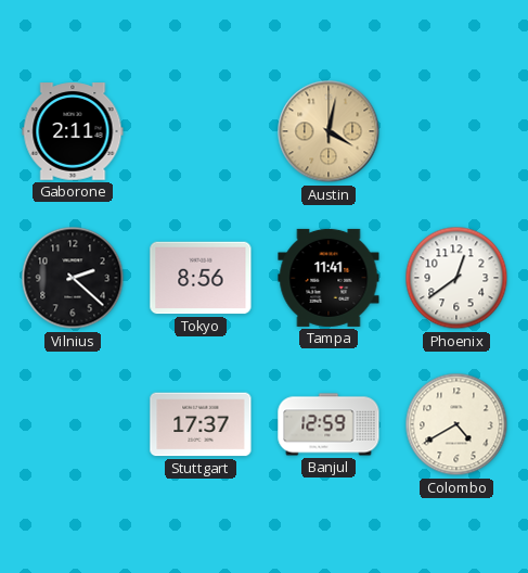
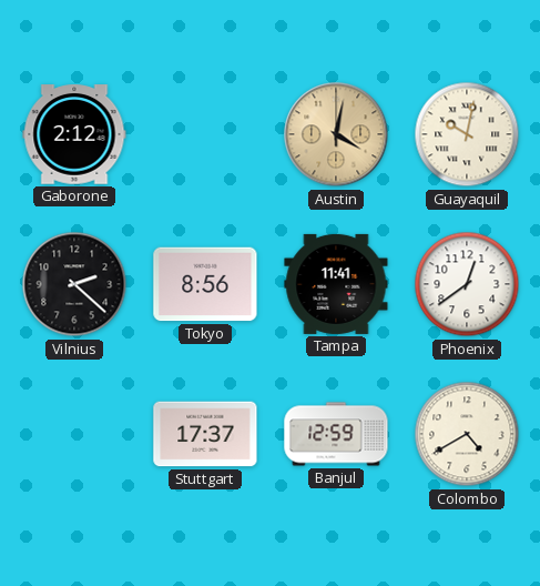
Gaborone: 2:11 -> 2:12 (74, 134)
Guayaquil: none -> 10:02 (467, 134)
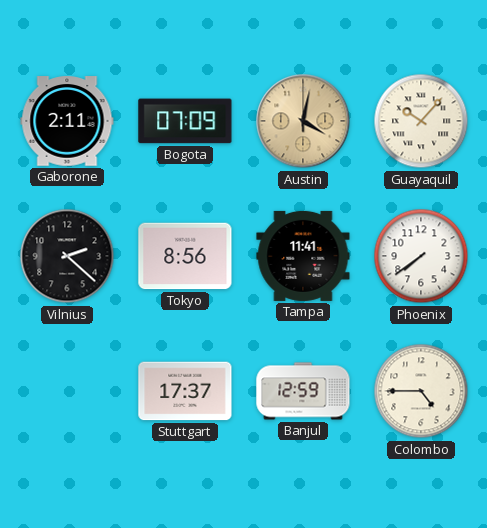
Gaborone: 2:12 -> 2:11 (67, 121)
Bogota: none -> 07:09 (185, 121)
Guayaquil: 10:02 -> 10:07 (421, 121)
Phoenix: 12:39 -> 7:39 (421, 256)
Colombo: 4:40 -> 4:45 (421, 391)
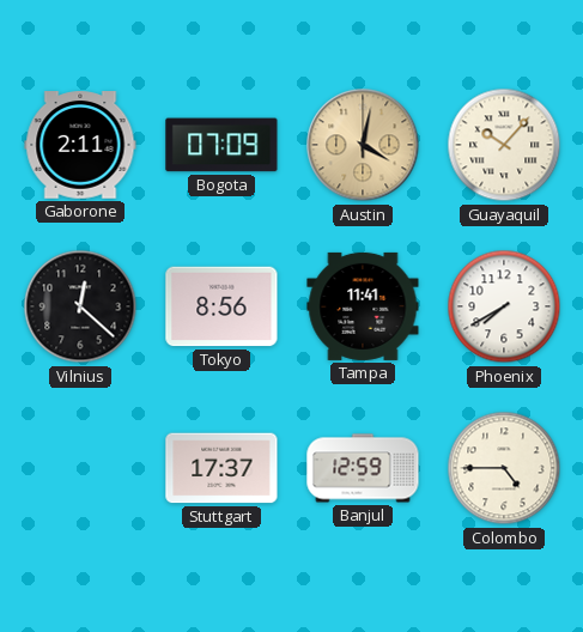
Vilnius: 2:22 -> 12:22 (80, 306)
Phoenix: 7:39 -> 7:40 (504, 306)
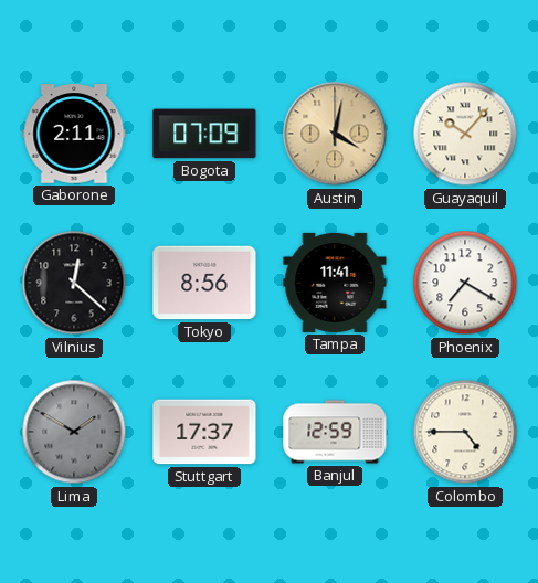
Phoenix: 7:40 -> 7:20 (465, 283)
Lima: none -> 1:50 (74, 432)
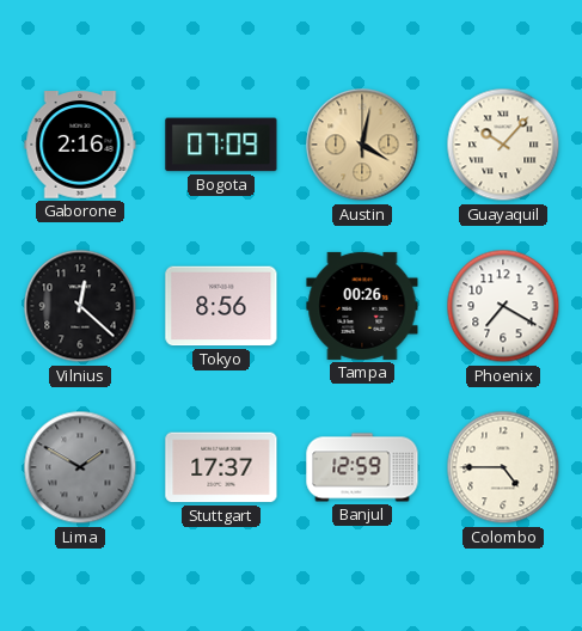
Gaborone: 2:11 -> 2:16 (80, 145)
Tampa: 11:41 -> 00:26 (362, 306)
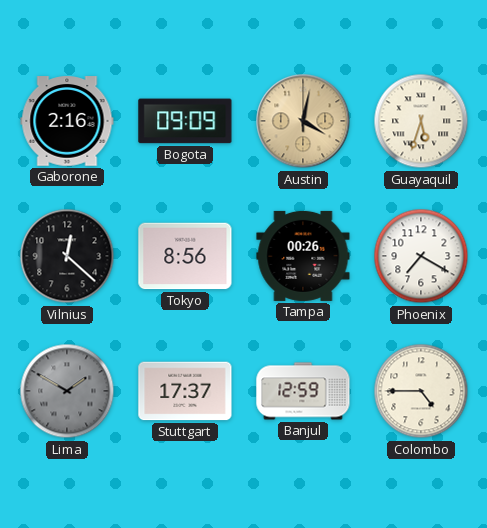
Bogota: 07:09 -> 09:09 (185, 121)
Guayaquil: 10:07 -> 5:33 (421, 121)
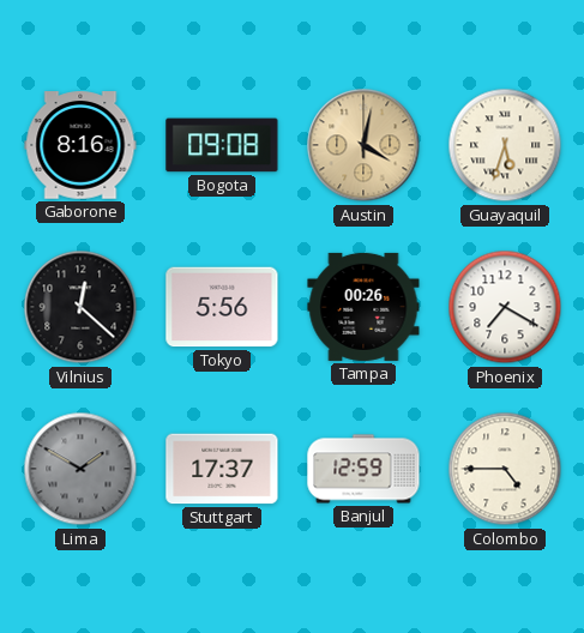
Gaborone: 2:16 -> 8:16 (80, 145)
Bogota: 09:09 -> 09:08 (222, 145)
Tokyo: 8:56 -> 5:56 (222, 307)
